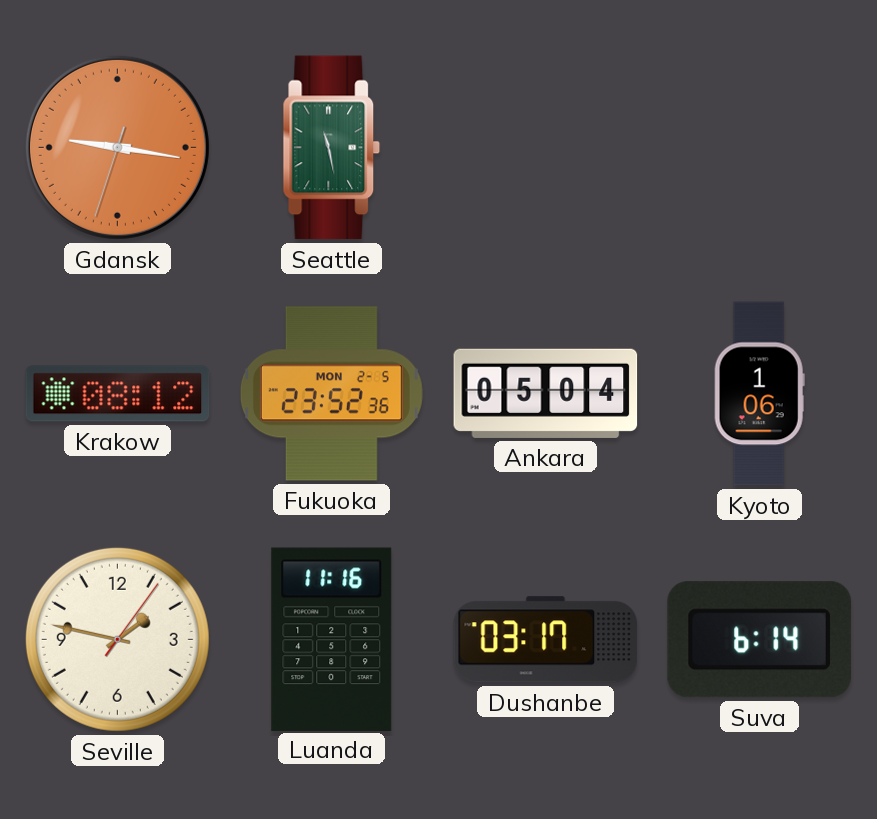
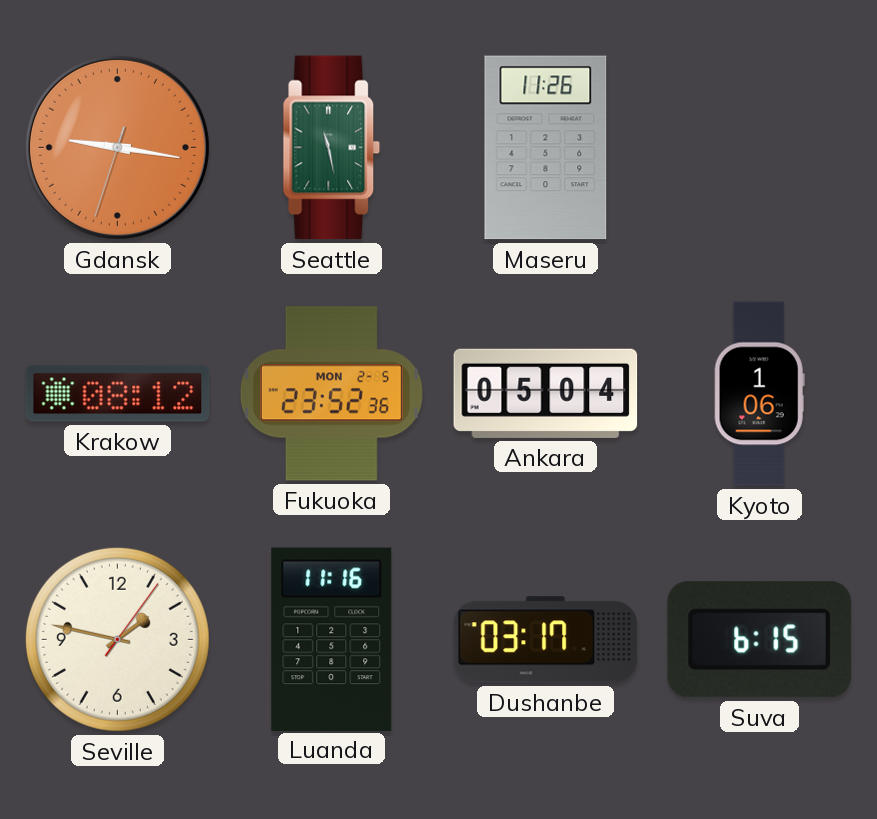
Maseru: none -> 11:26 (546, 148)
Suva: 6:14 -> 6:15 (759, 640)
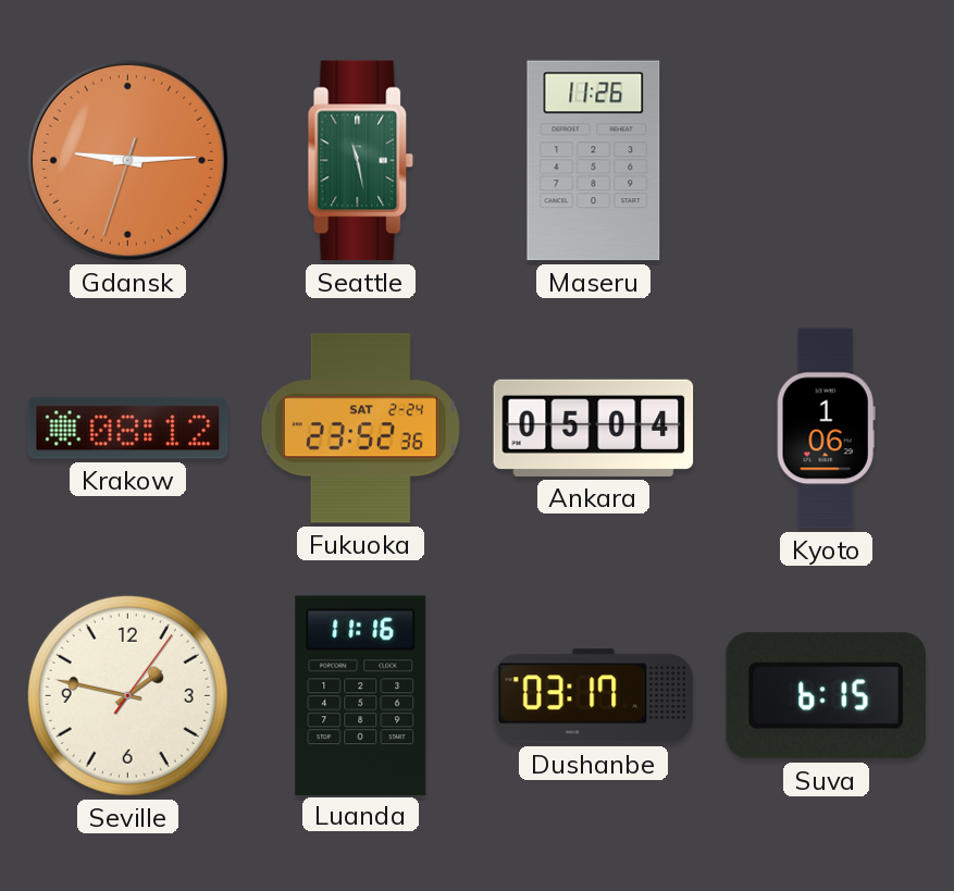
Gdansk: 9:16 -> 9:14 (127, 160)
Fukuoka date: MON 2-5 -> SAT 2-24 (360, 429)
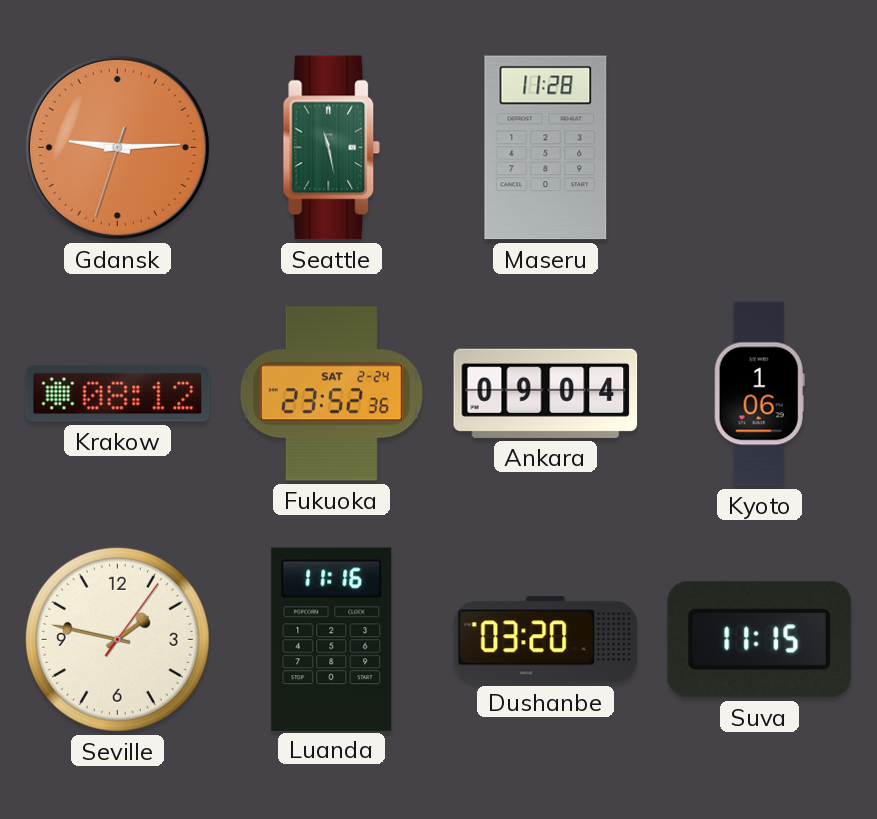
Maseru: 11:26 -> 11:28 (546, 148)
Ankara: 05:04 -> 09:04 (546, 393)
Dushanbe: 03:17 -> 03:20 (546, 640)
Suva: 6:15 -> 11:15 (759, 640)
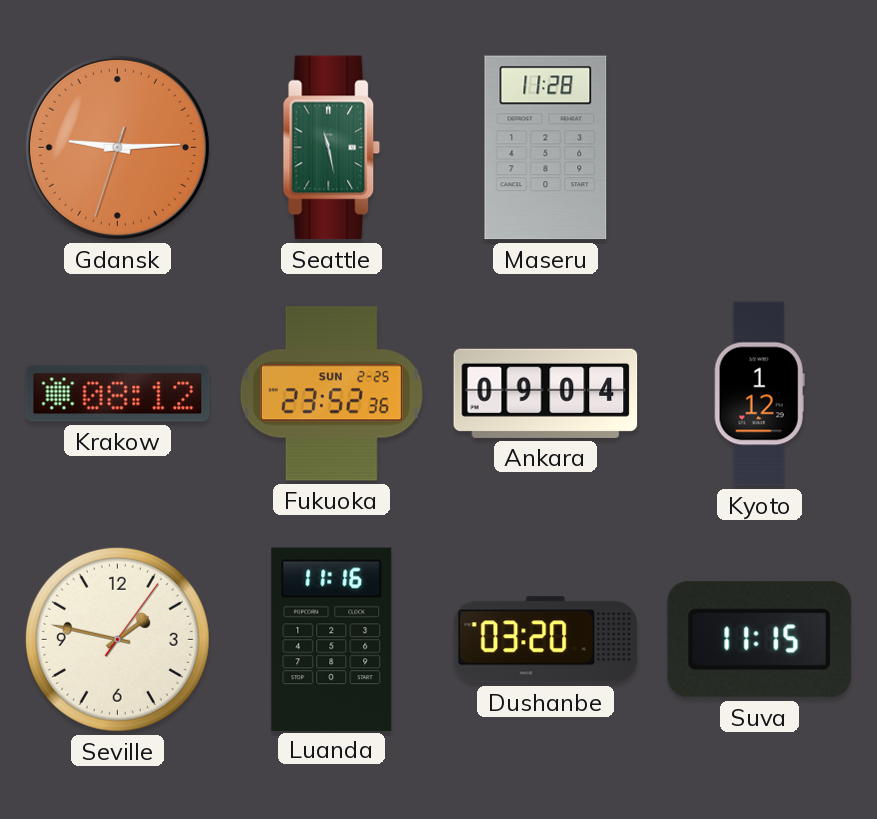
Fukuoka date: SAT 2-24 -> SUN 2-25 (331, 394)
Kyoto: 1:06 -> 1:12 (759, 394)
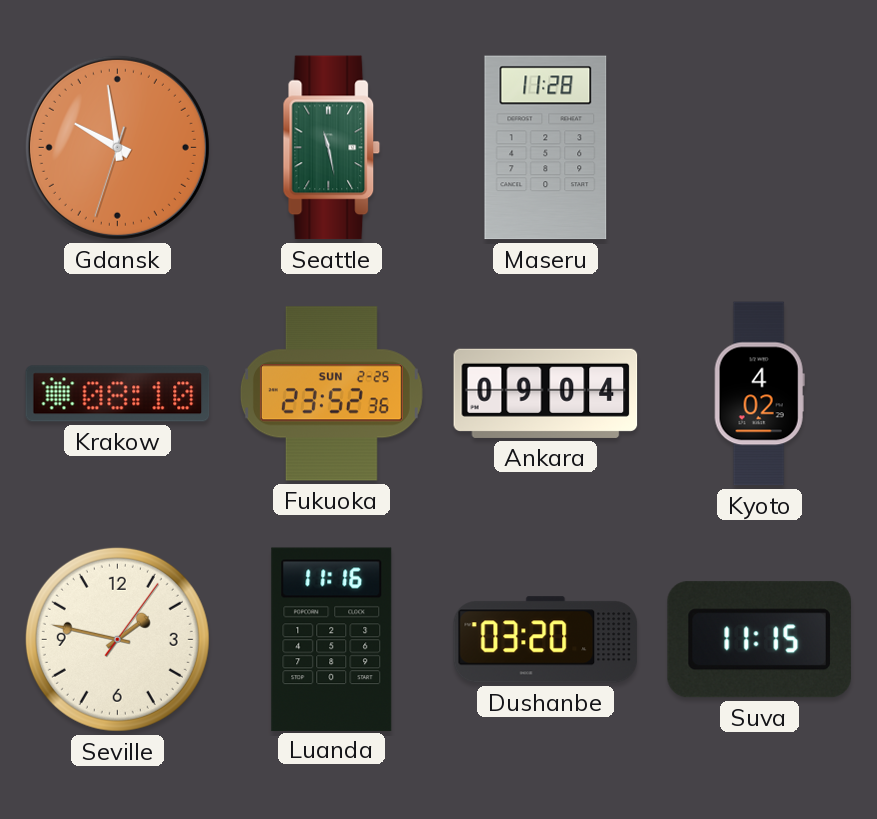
Gdansk: 9:14 -> 9:58 (117, 147)
Krakow: 08:12 -> 08:10 (118, 394)
Kyoto: 1:12 -> 4:02 (759, 394)
